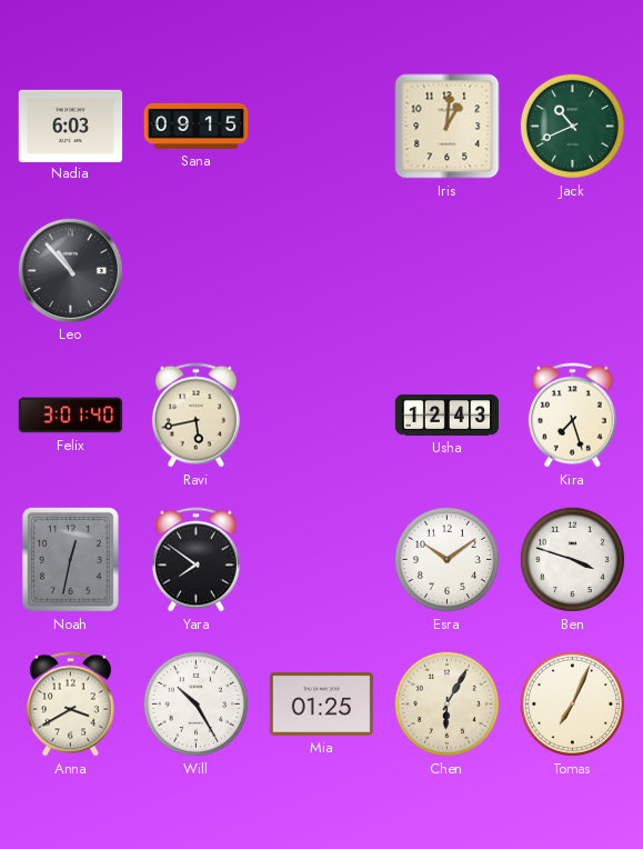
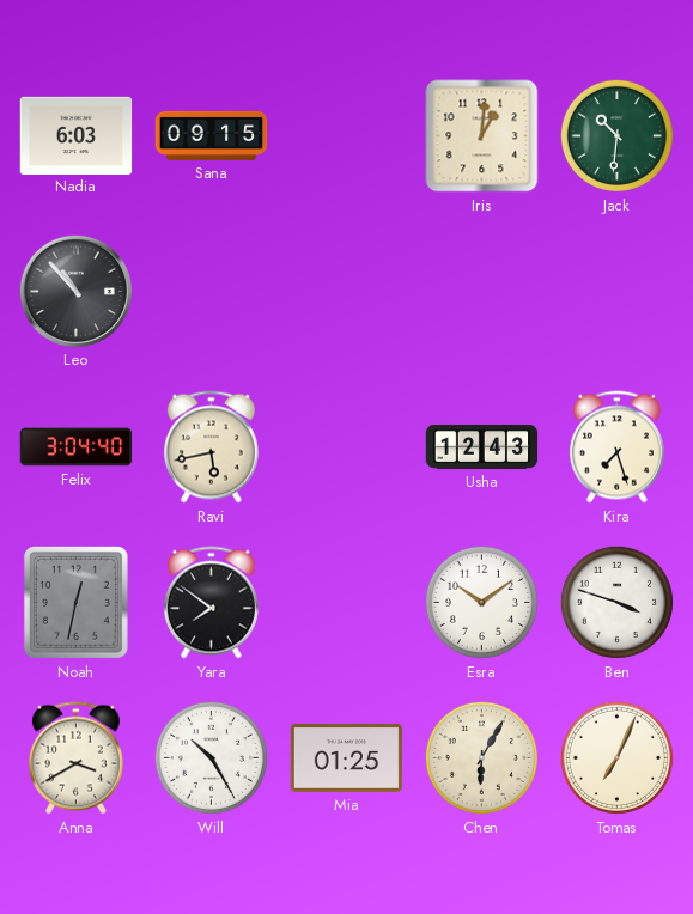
Jack: 10:41 -> 10:31 (616, 135)
Felix: 3:01 -> 3:04 (77, 447)
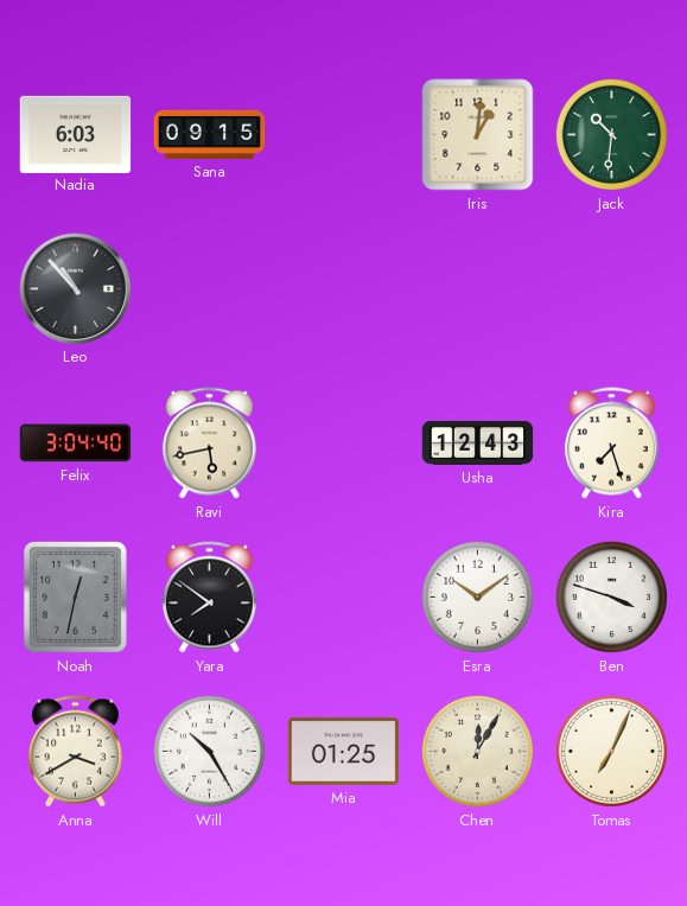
Chen: 6:05 -> 12:05 (477, 751)
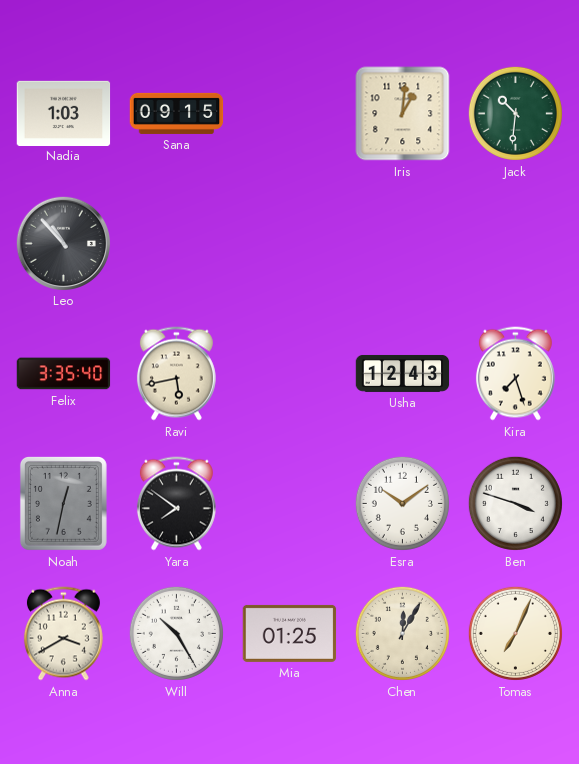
Nadia: 6:03 -> 1:03 (64, 113)
Felix: 3:04 -> 3:35 (64, 374)
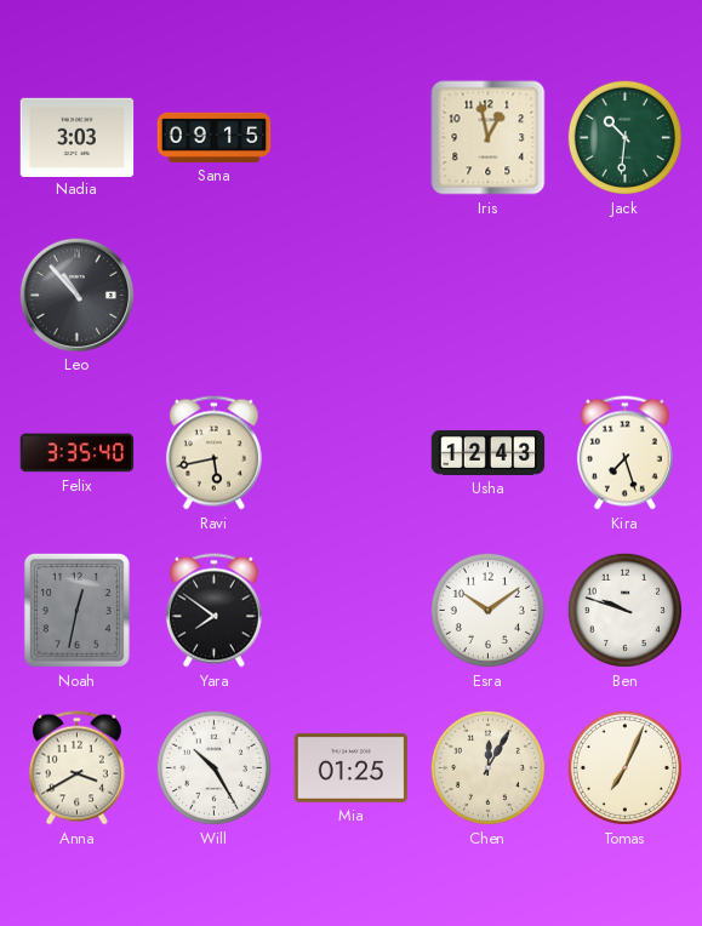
Nadia: 1:03 -> 3:03 (78, 137)
Iris: 1:01 -> 12:58 (489, 138)
Ben: 3:48 -> 9:48 (624, 610)
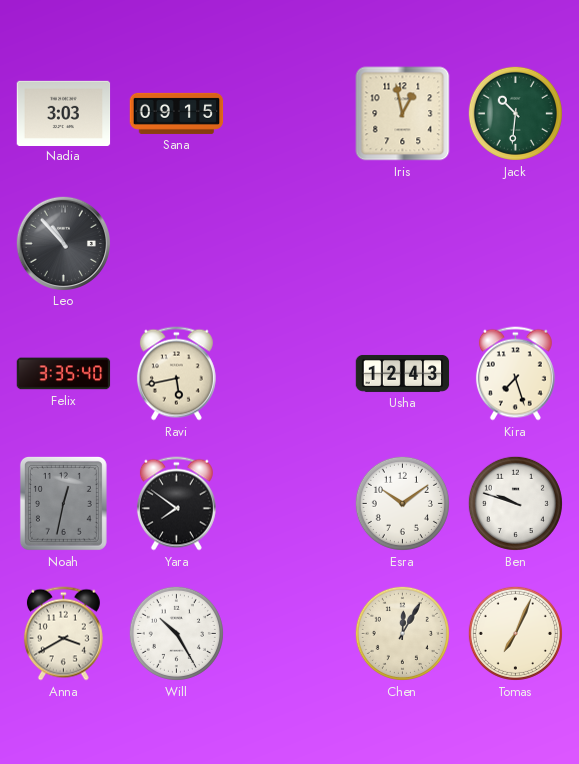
Mia: 01:25 -> none (352, 767)
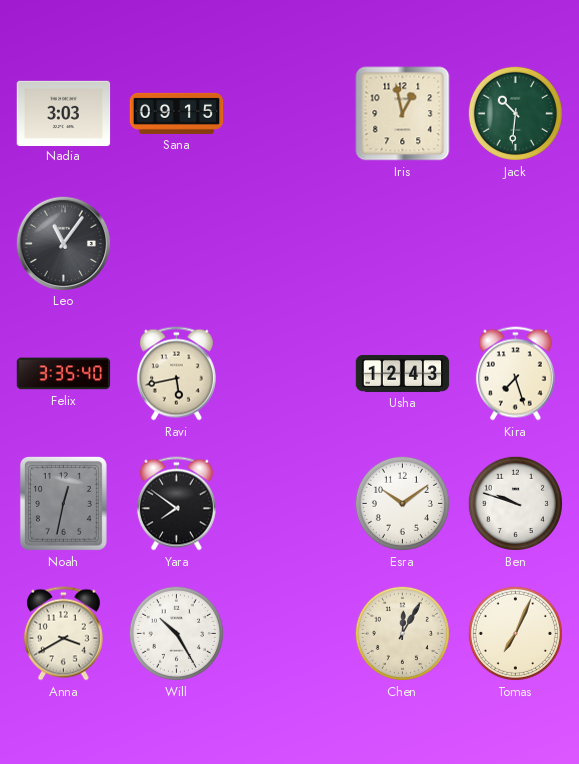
Leo: 10:53 -> 11:06 (63, 243)
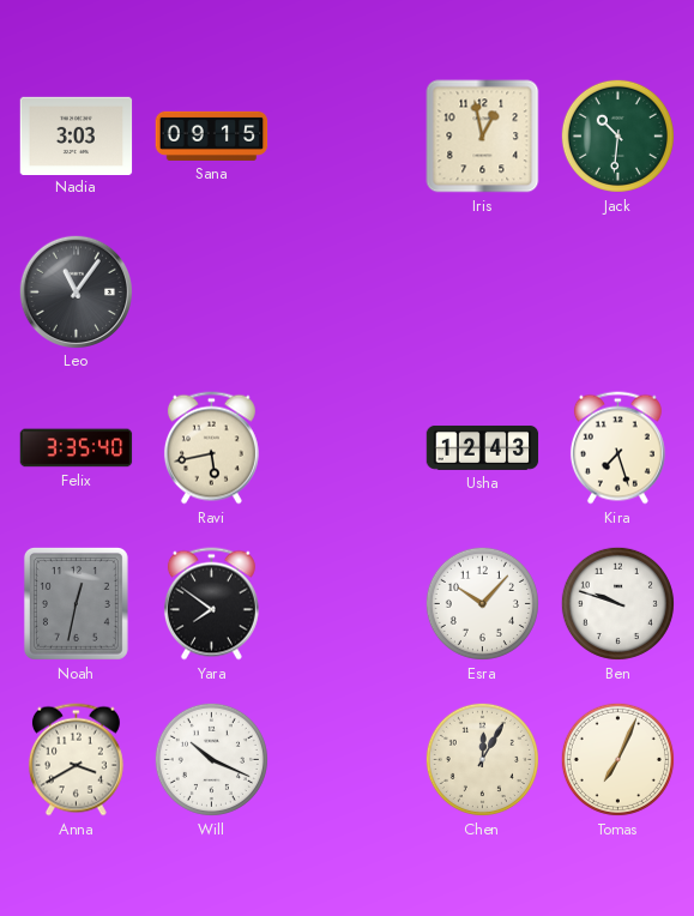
Esra: 10:09 -> 10:07 (482, 603)
Will: 10:25 -> 10:19 (211, 759)
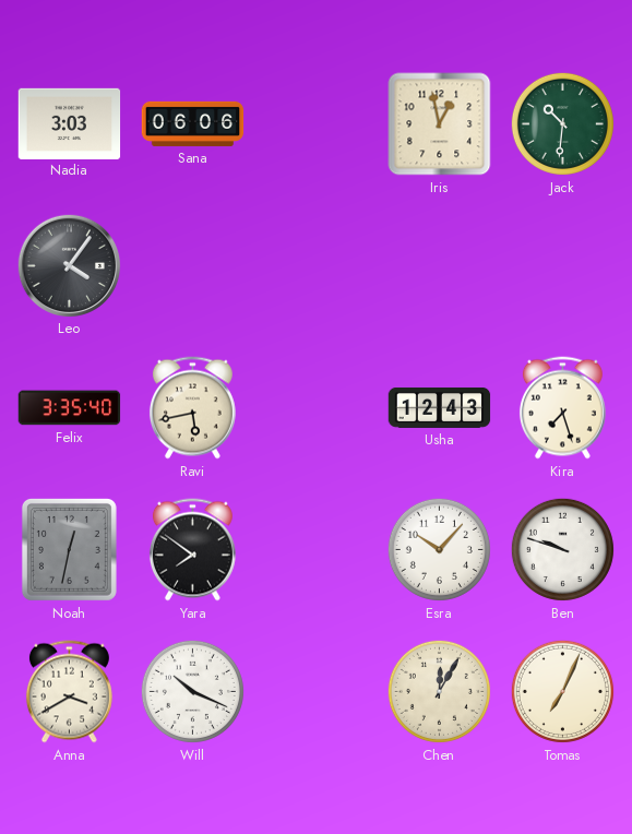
Sana: 09:15 -> 06:06 (193, 123)
Leo: 11:06 -> 4:06 (69, 265)
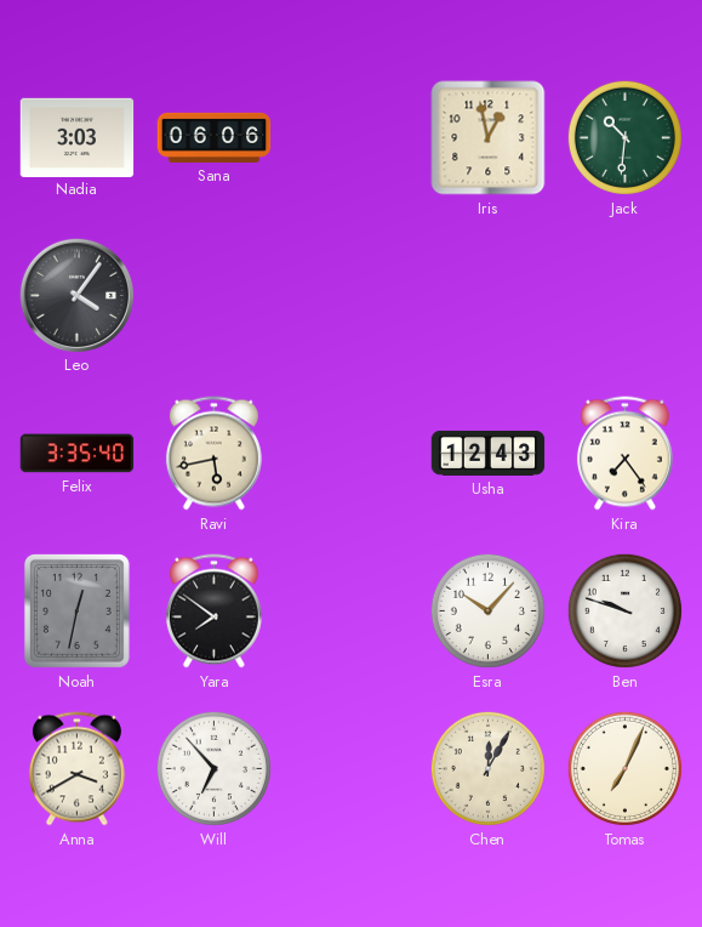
Kira: 7:27 -> 7:24 (624, 454)
Will: 10:19 -> 6:53 (213, 768)
